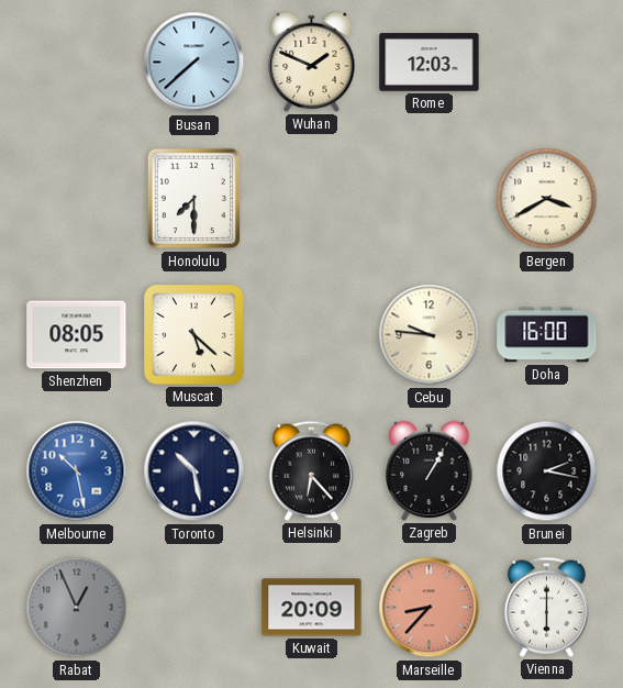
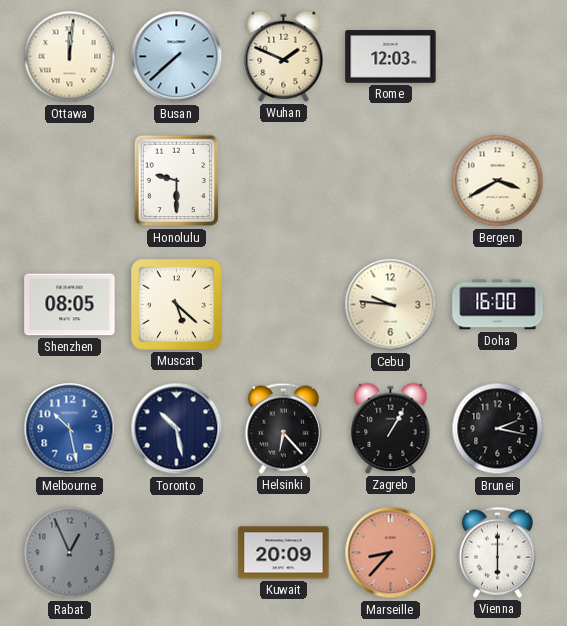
Ottawa: none -> 12:01 (70, 57)
Honolulu: 7:30 -> 9:30 (176, 181)
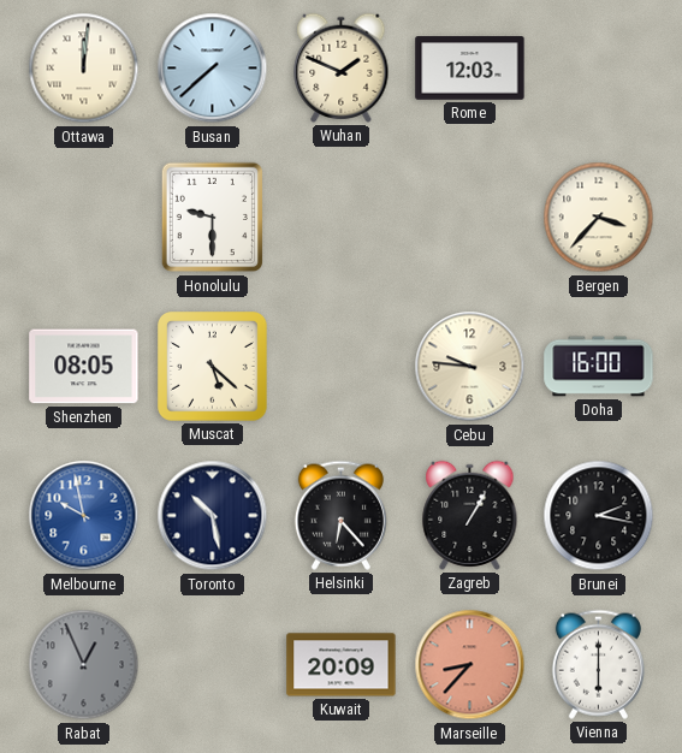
Bergen: 3:40 -> 3:37 (599, 218)
Melbourne: 10:28 -> 9:58 (84, 516)
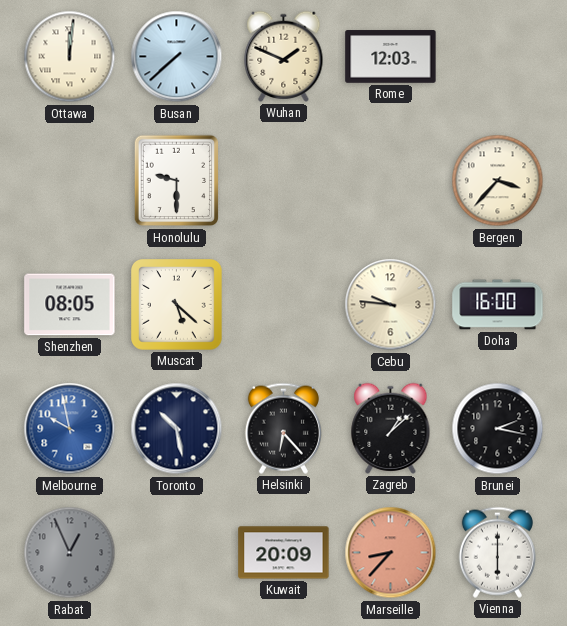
Zagreb: 1:05 -> 1:08 (391, 428)
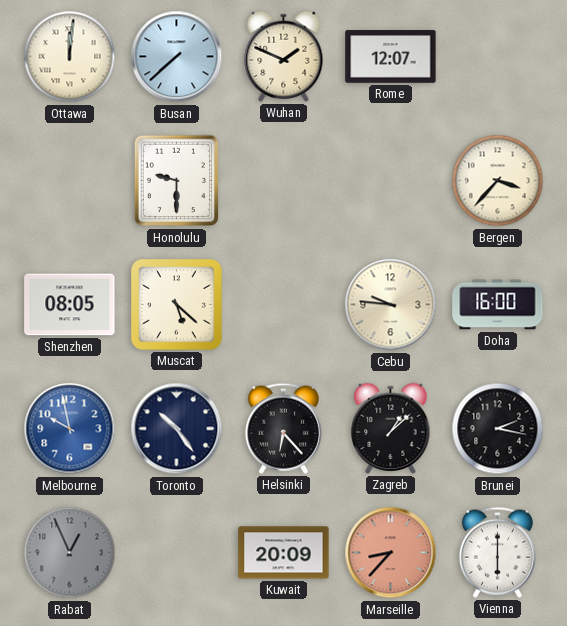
Rome: 12:03 -> 12:07 (391, 57)
Toronto: 10:28 -> 10:24 (177, 429)
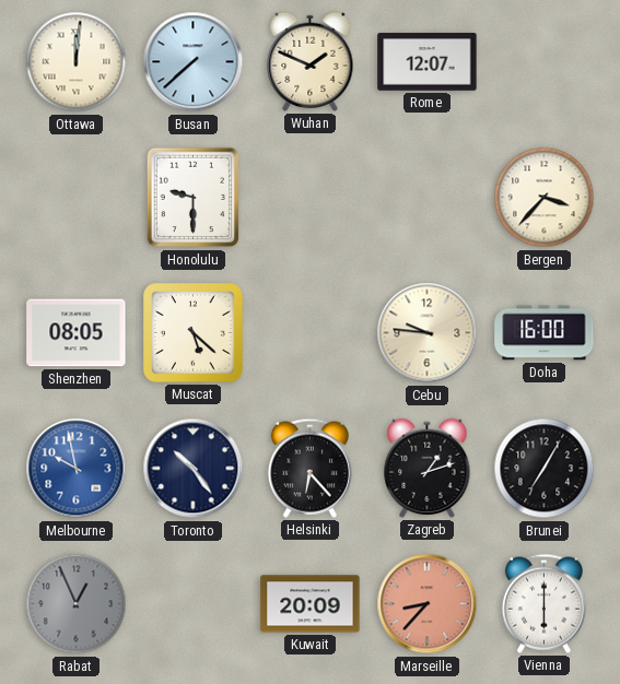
Zagreb: 1:08 -> 1:12 (428, 468)
Brunei: 2:17 -> 7:05 (545, 469)
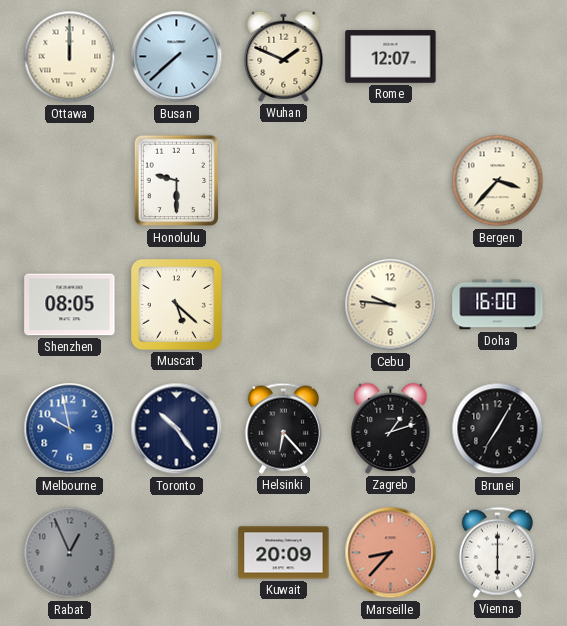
Ottawa: 12:01 -> 12:00 (70, 57)
